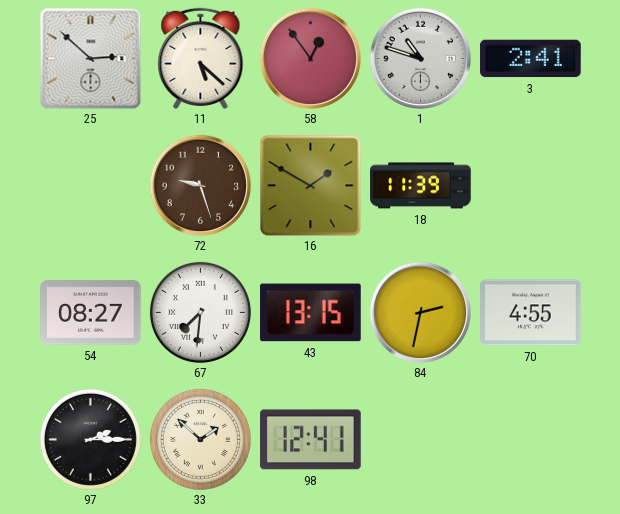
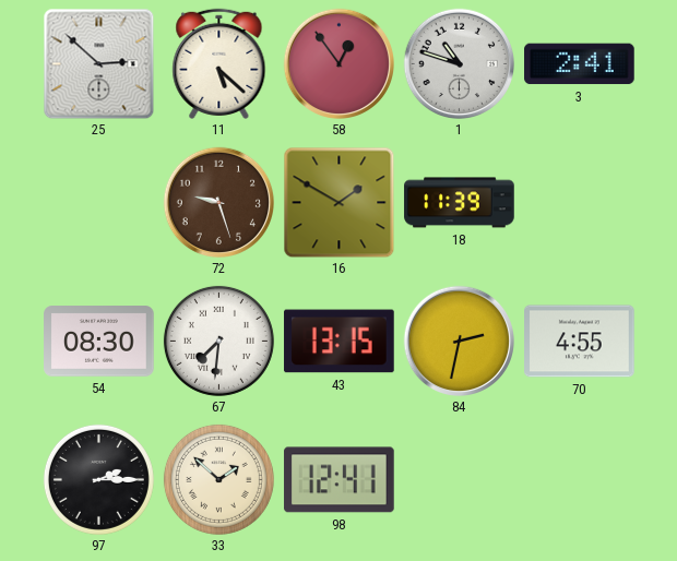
54: 08:27 -> 08:30 (99, 342)
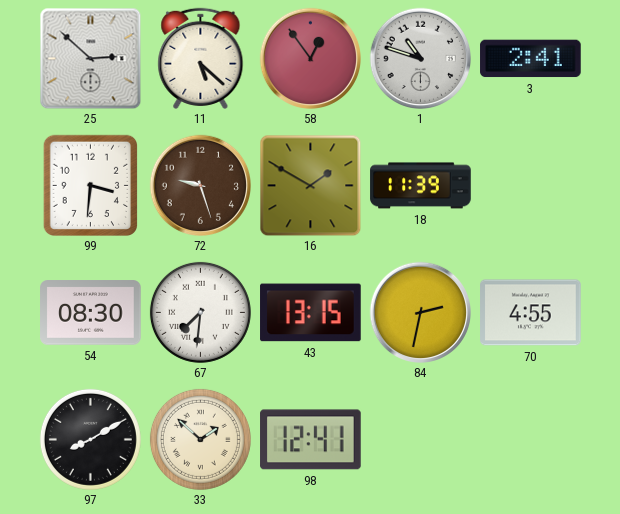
99: none -> 3:31 (90, 185)
97: 2:15 -> 8:10 (90, 439)
